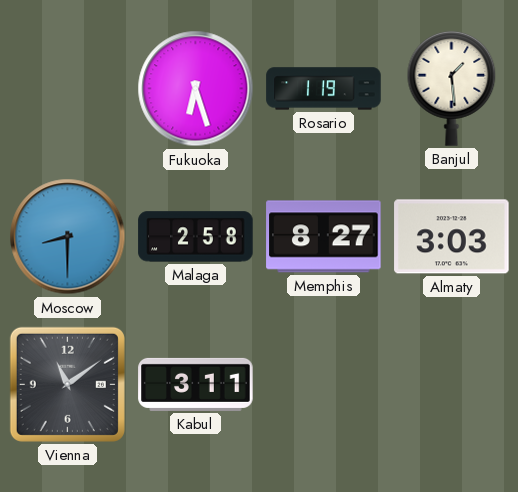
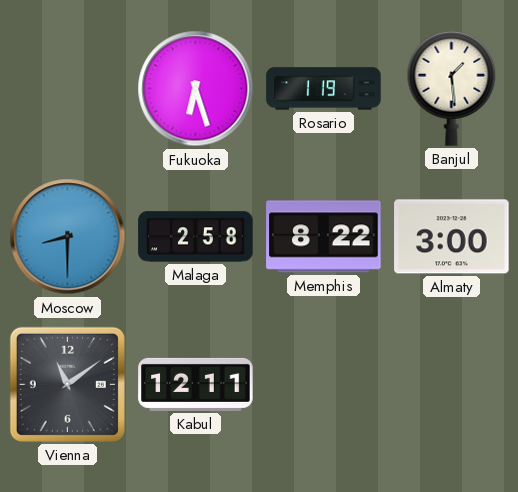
Memphis: 8:27 -> 8:22 (324, 237)
Almaty: 3:03 -> 3:00 (452, 237)
Kabul: 3:11 -> 12:11 (196, 384)
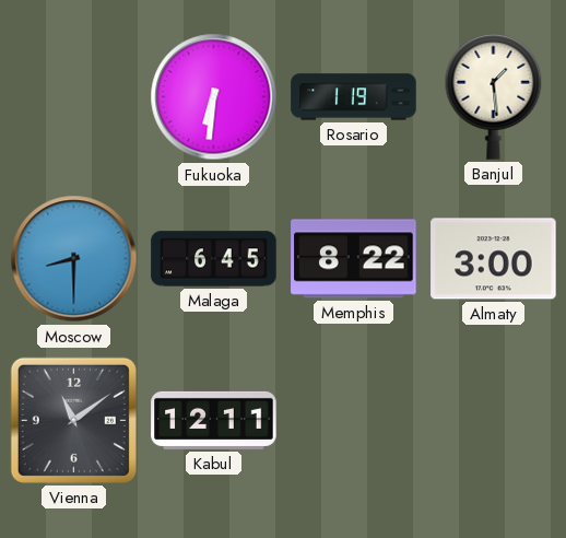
Fukuoka: 6:27 -> 6:31 (214, 97)
Malaga: 2:58 -> 6:45 (214, 259)
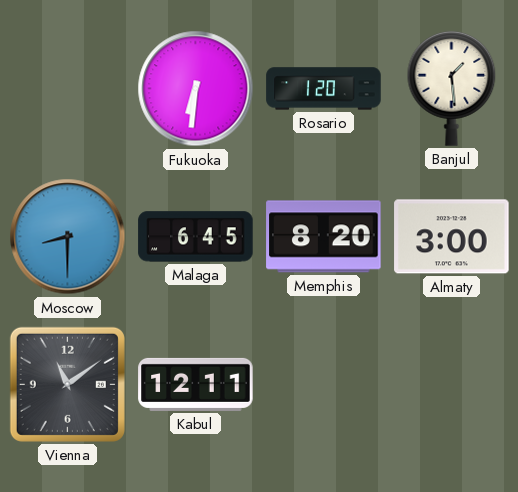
Rosario: 1:19 -> 1:20 (324, 89)
Memphis: 8:22 -> 8:20 (324, 237)
